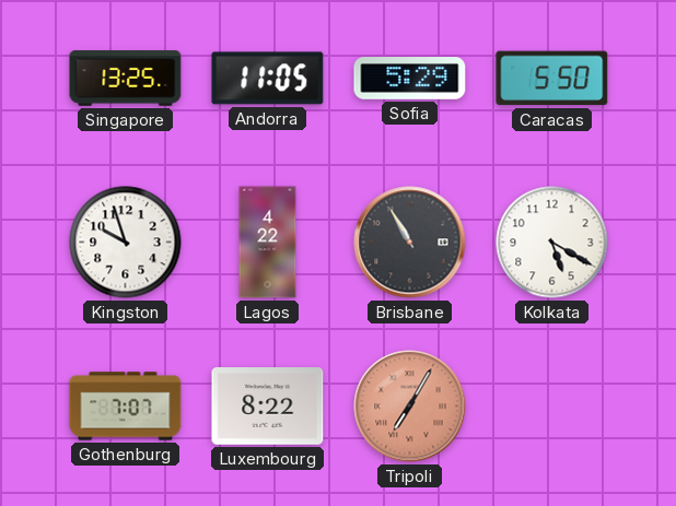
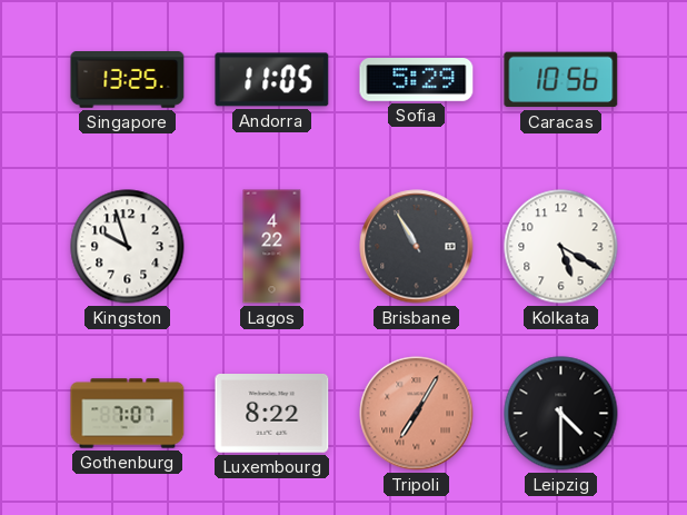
Caracas: 5:50 -> 10:56 (561, 80)
Leipzig: none -> 4:30 (561, 414)
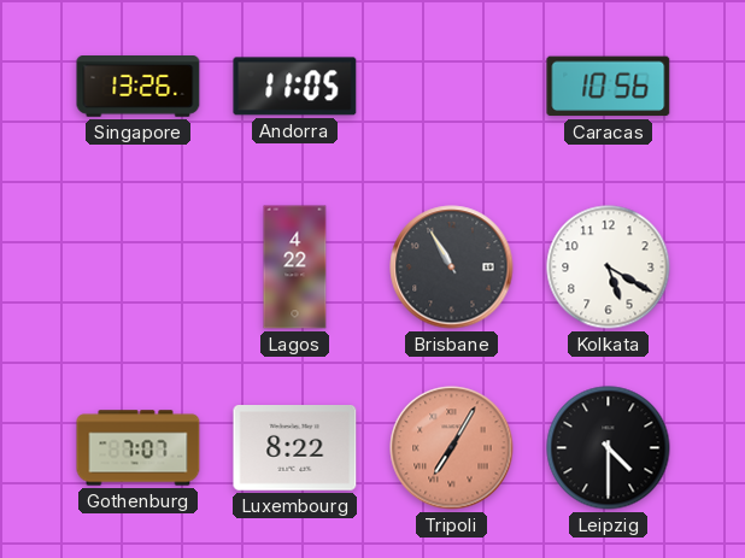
Singapore: 13:25 -> 13:26 (139, 87)
Sofia: 5:29 -> none (417, 80)
Kingston: 9:57 -> none (128, 247)
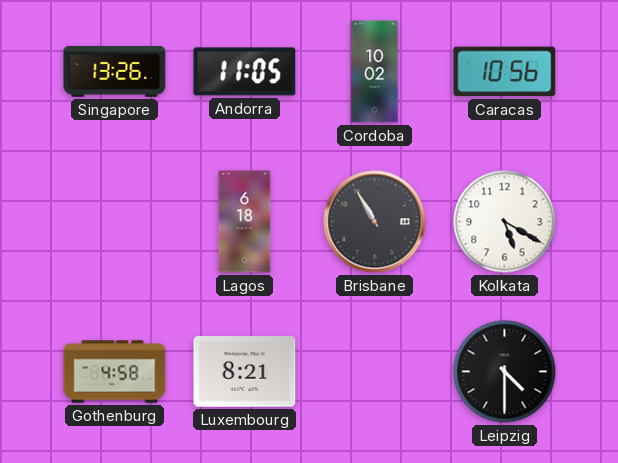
Cordoba: none -> 10:02 (375, 72)
Lagos: 4:22 -> 6:18 (245, 222)
Gothenburg: 7:07 -> 4:58 (115, 372)
Luxembourg: 8:22 -> 8:21 (245, 372)
Tripoli: 7:05 -> none (452, 448)
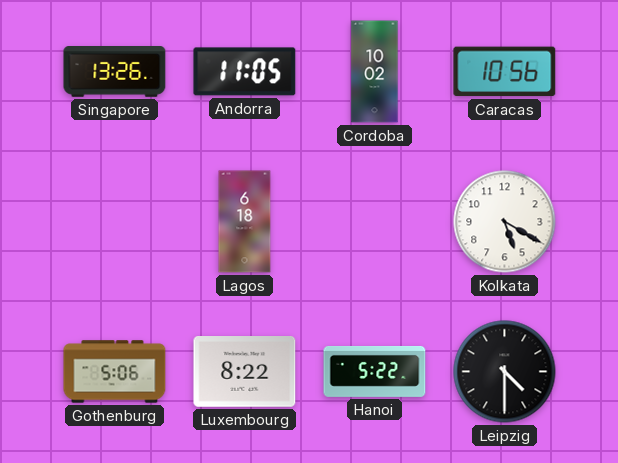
Brisbane: 10:55 -> none (375, 222)
Gothenburg: 4:58 -> 5:06 (115, 372)
Luxembourg: 8:21 -> 8:22 (245, 372)
Hanoi: none -> 5:22 (375, 371)
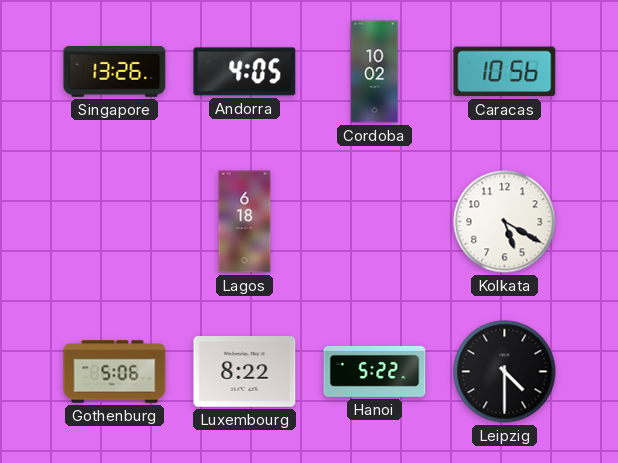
Andorra: 11:05 -> 4:05 (245, 72)
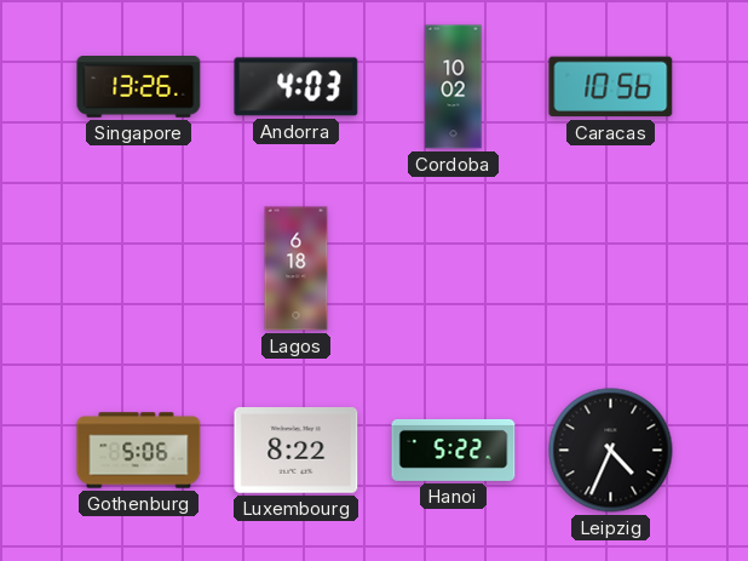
Andorra: 4:05 -> 4:03 (297, 87)
Kolkata: 5:20 -> none (505, 222)
Leipzig: 4:30 -> 4:34 (611, 451)
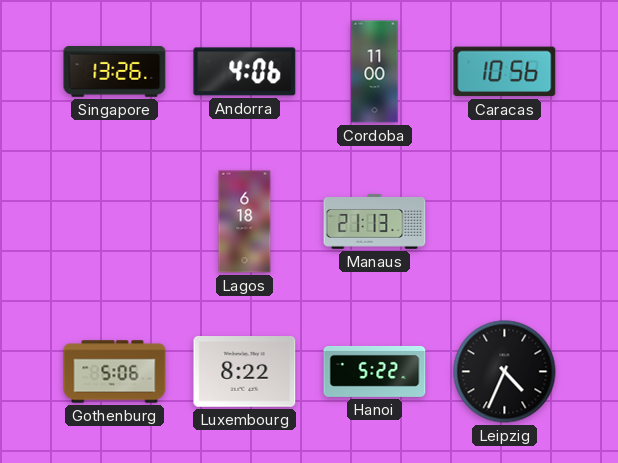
Andorra: 4:03 -> 4:06 (245, 72)
Cordoba: 10:02 -> 11:00 (375, 72)
Manaus: none -> 21:13 (375, 222)
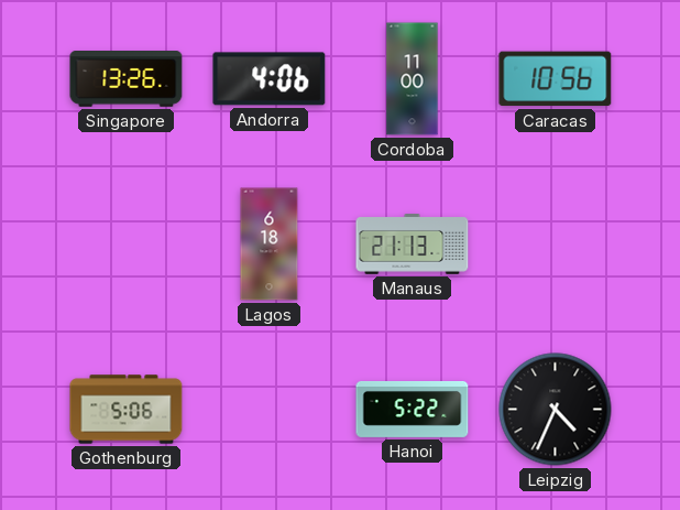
Luxembourg: 8:22 -> none (245, 372)
